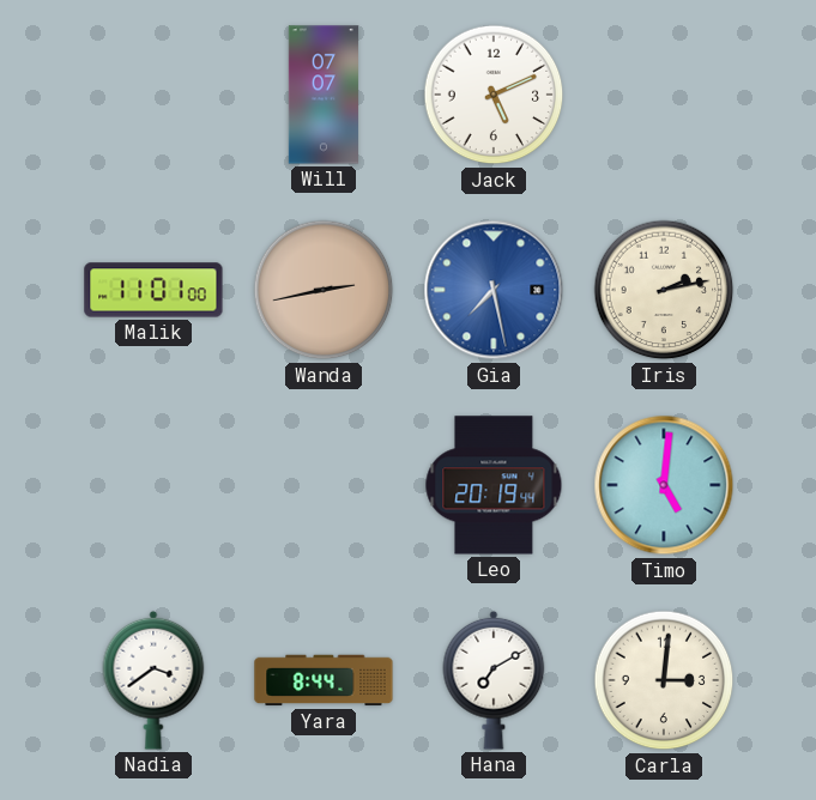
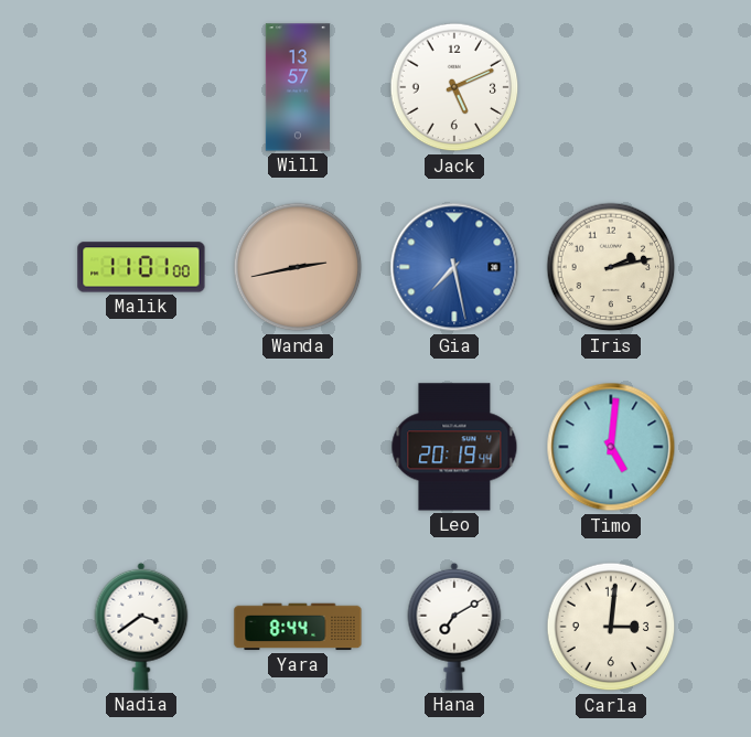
Will: 07:07 -> 13:57 (298, 87)
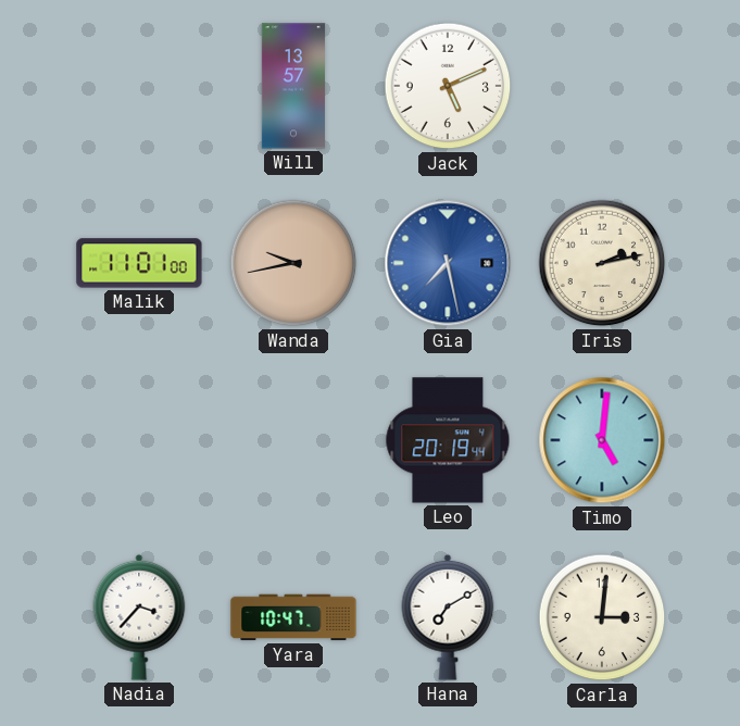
Wanda: 2:43 -> 9:43 (293, 263)
Nadia: 3:39 -> 3:37 (139, 617)
Yara: 8:44 -> 10:47 (293, 617)
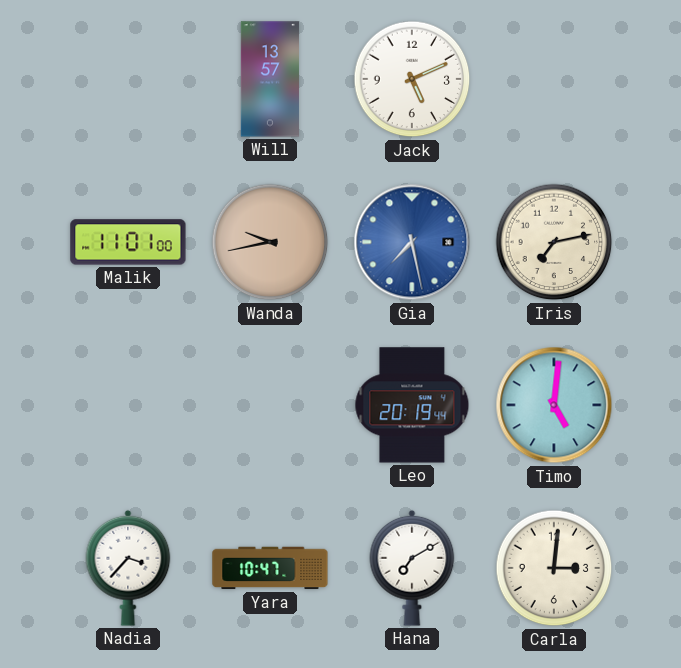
Iris: 2:13 -> 7:13 (554, 242)
